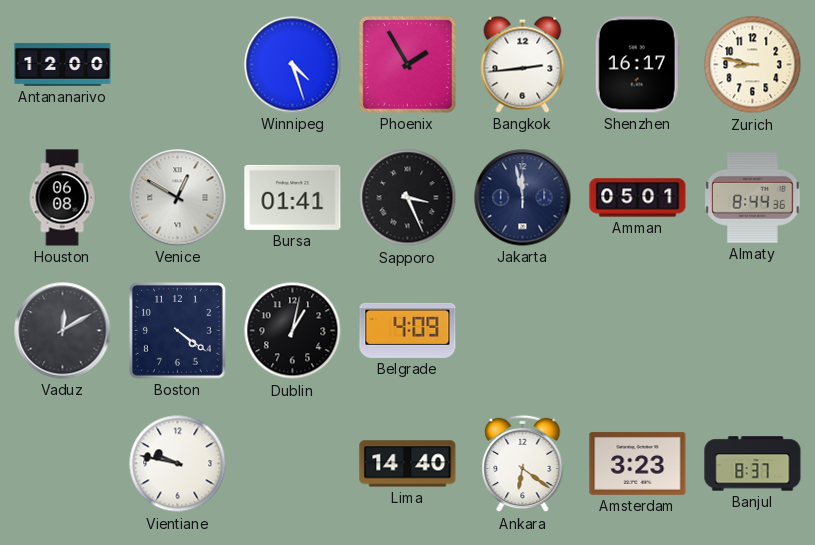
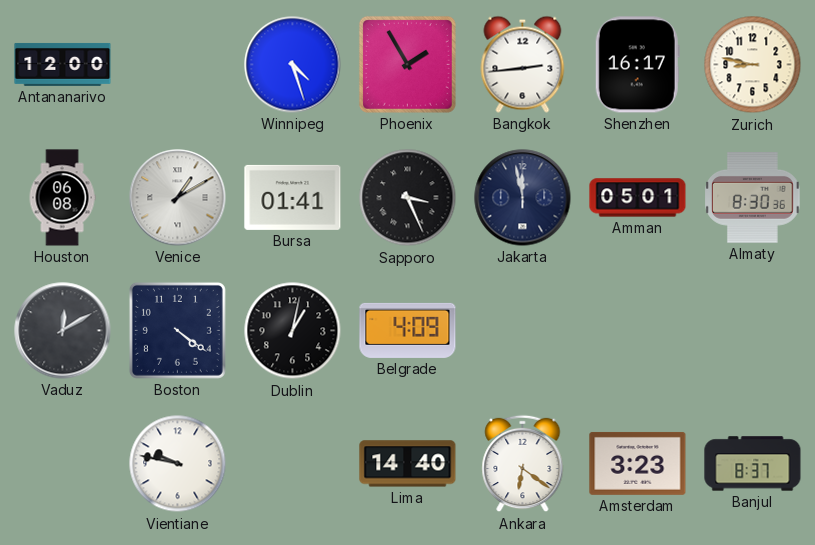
Venice: 12:50 -> 1:10 (178, 198)
Almaty: 8:44 -> 8:30 (753, 198)
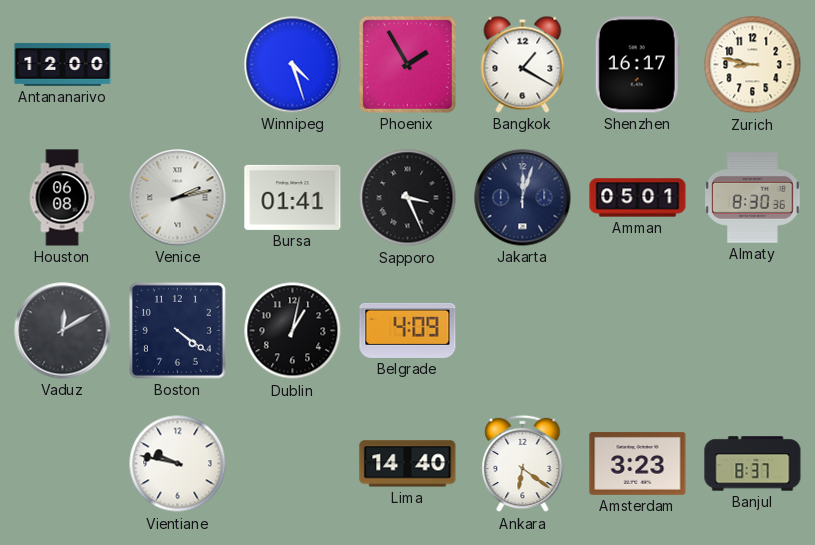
Bangkok: 2:44 -> 1:20 (523, 64)
Venice: 1:10 -> 2:13 (178, 198)
Jakarta: 11:58 -> 12:03 (523, 198)
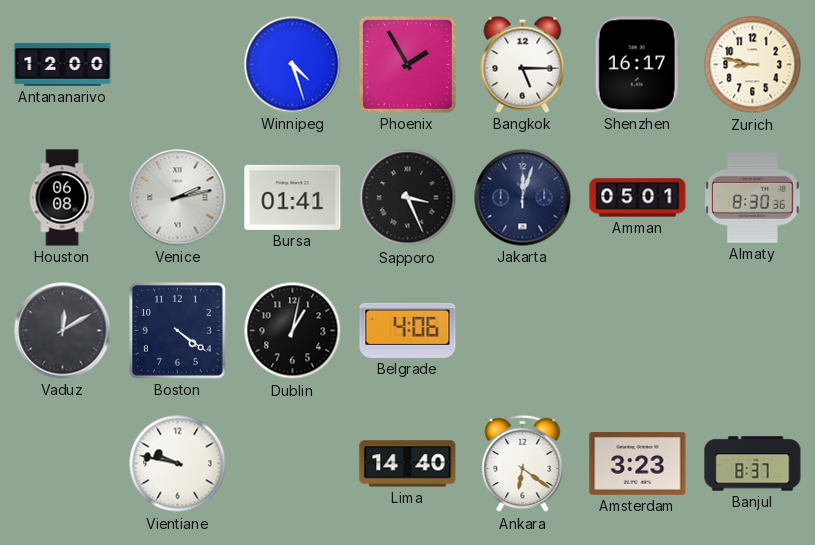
Bangkok: 1:20 -> 5:15 (523, 64)
Belgrade: 4:09 -> 4:06 (408, 330)
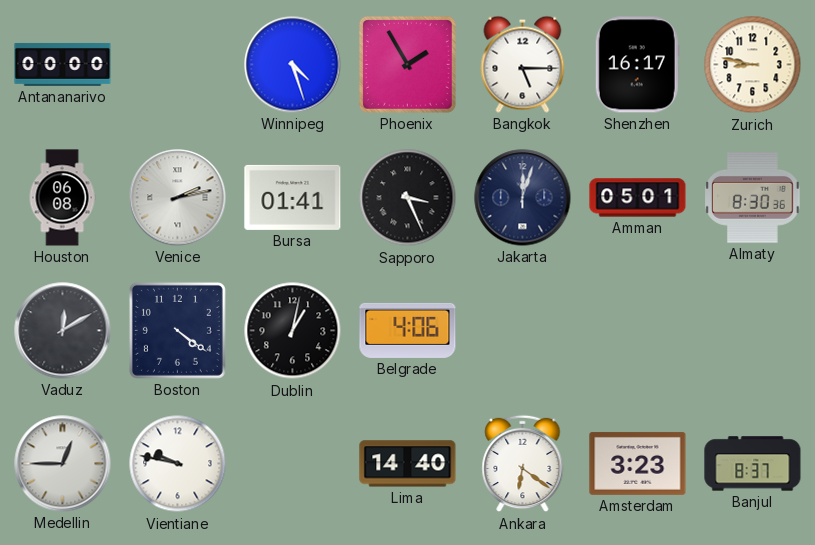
Antananarivo: 12:00 -> 00:00 (63, 64)
Medellin: none -> 12:45 (63, 464)
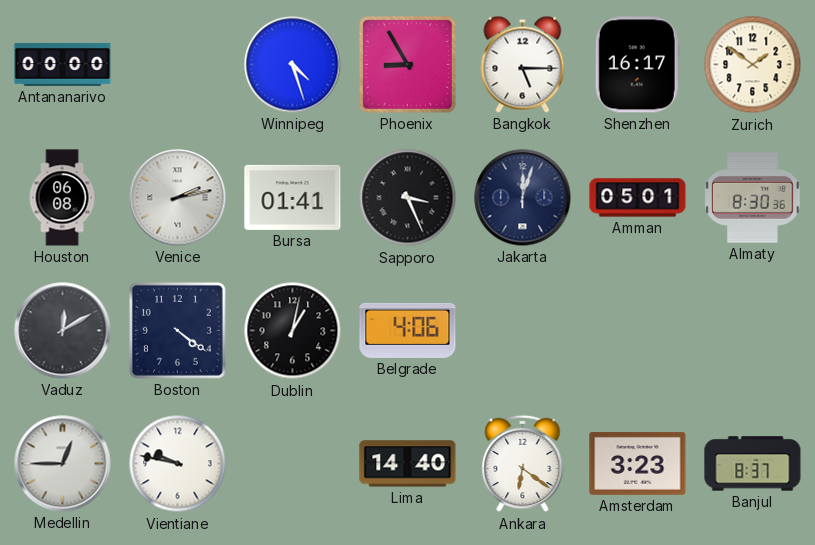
Phoenix: 1:55 -> 8:55 (407, 64)
Zurich: 8:47 -> 1:51 (753, 65)
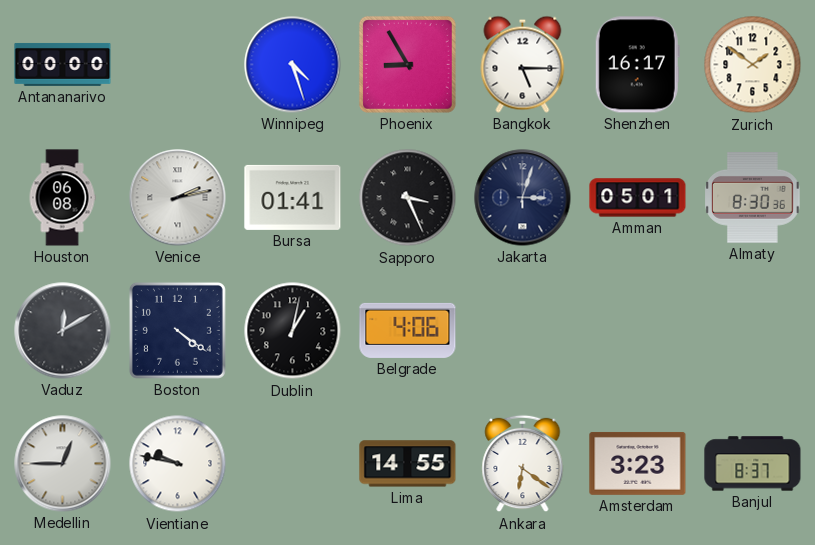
Jakarta: 12:03 -> 3:03 (523, 198)
Lima: 14:40 -> 14:55 (408, 464)
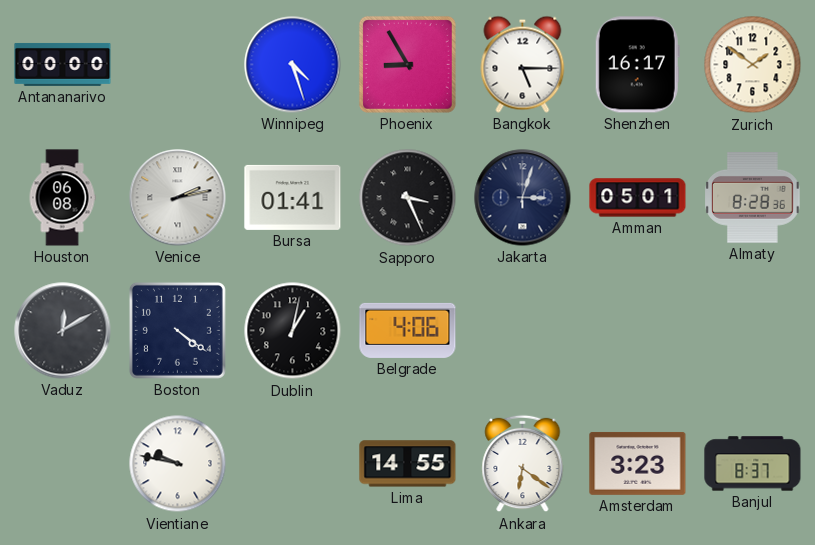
Almaty: 8:30 -> 8:28 (753, 198)
Medellin: 12:45 -> none (63, 464)
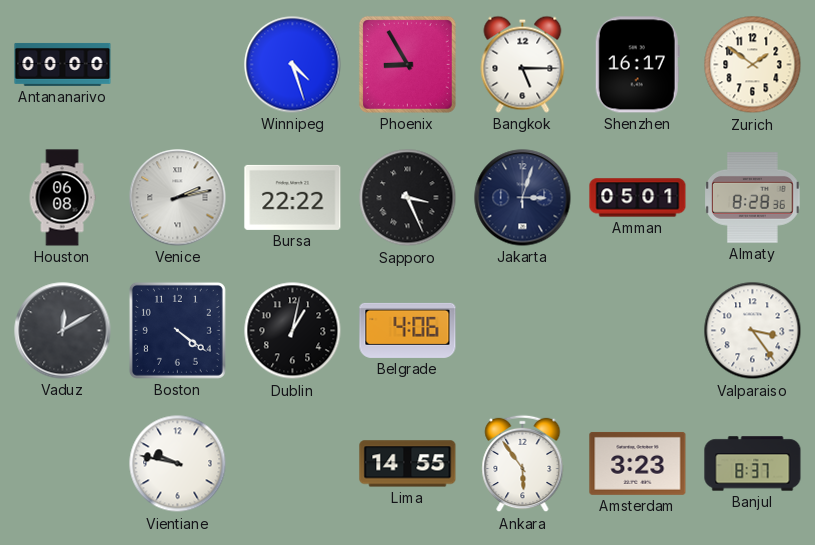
Bursa: 01:41 -> 22:22 (293, 197)
Valparaiso: none -> 3:24 (753, 331)
Ankara: 6:21 -> 5:54 (523, 464)
